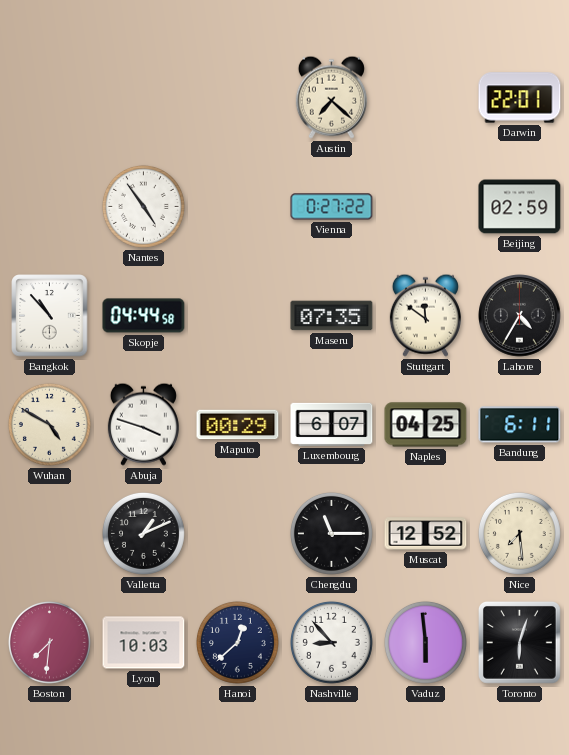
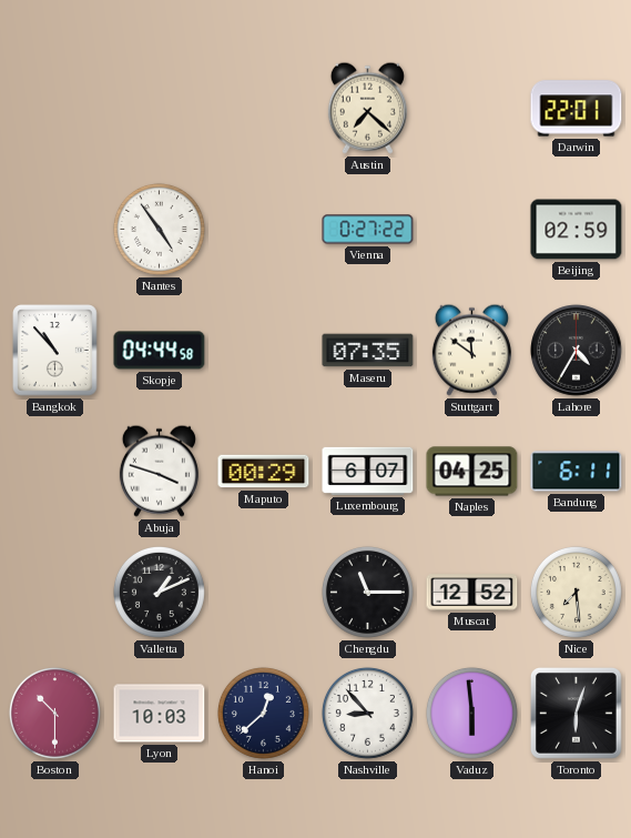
Wuhan: 4:50 -> none (49, 424)
Boston: 7:31 -> 10:30 (54, 713)
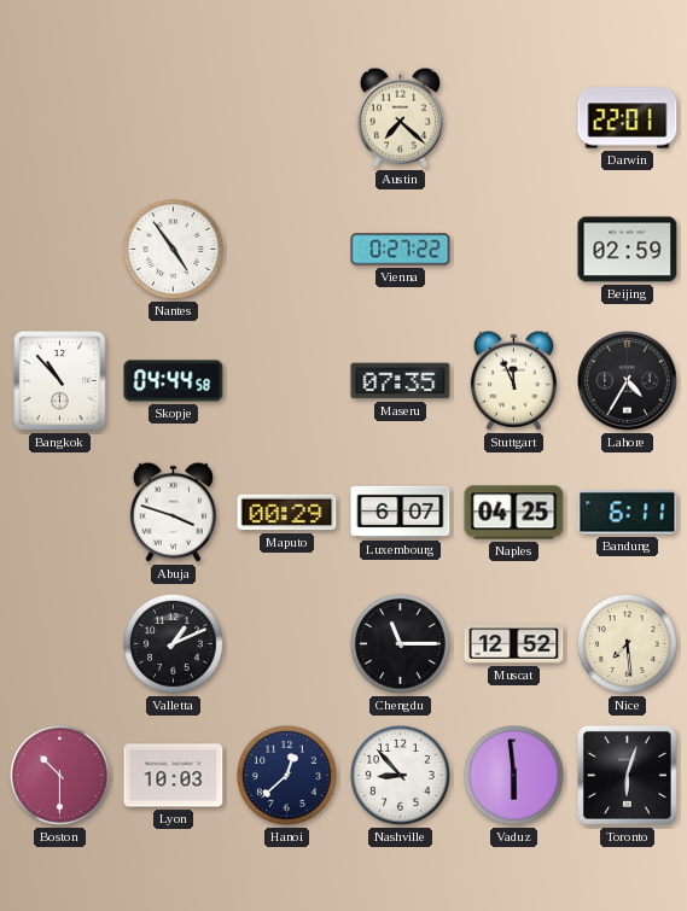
Stuttgart: 11:51 -> 11:56 (513, 380)
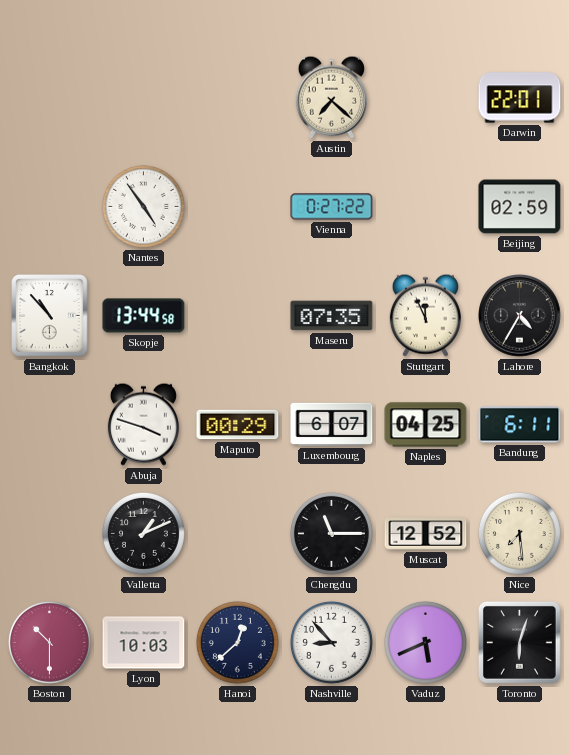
Skopje: 04:44 -> 13:44 (144, 316)
Vaduz: 5:59 -> 5:41 (425, 642)
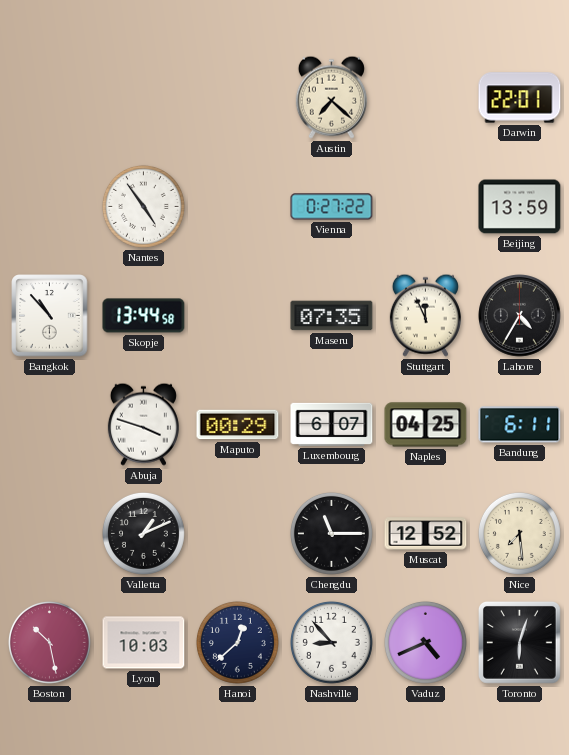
Beijing: 02:59 -> 13:59 (520, 207)
Boston: 10:30 -> 10:28 (49, 642)
Vaduz: 5:41 -> 4:41 (425, 642)
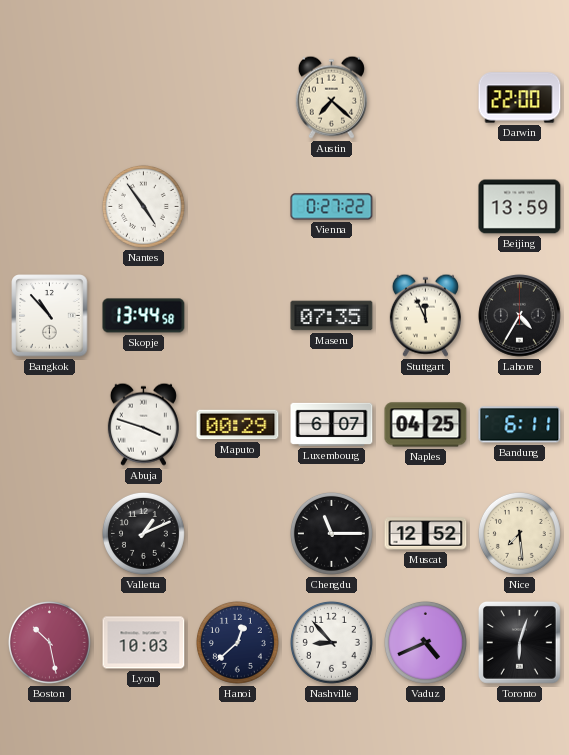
Darwin: 22:01 -> 22:00 (520, 98)
